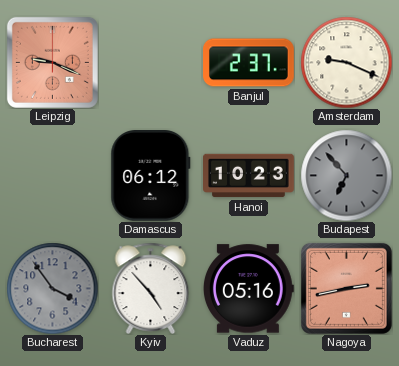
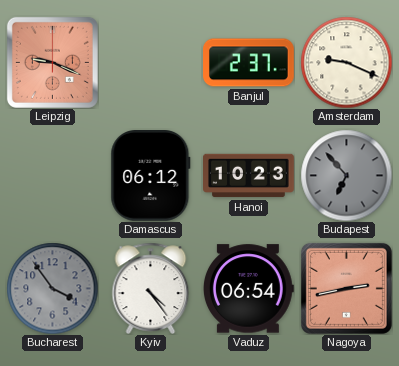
Kyiv: 4:53 -> 4:24 (151, 288)
Vaduz: 05:16 -> 06:54 (248, 289)
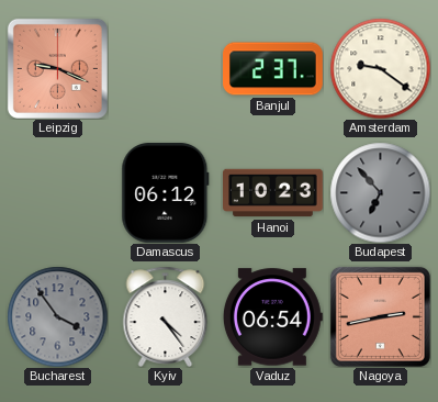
Amsterdam: 9:19 -> 9:21 (380, 68)
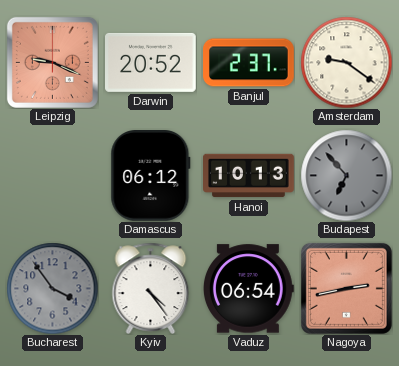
Darwin: none -> 20:52 (151, 62)
Hanoi: 10:23 -> 10:13 (249, 176)
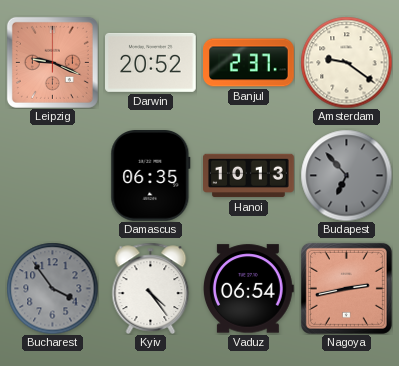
Damascus: 06:12 -> 06:35 (151, 176)
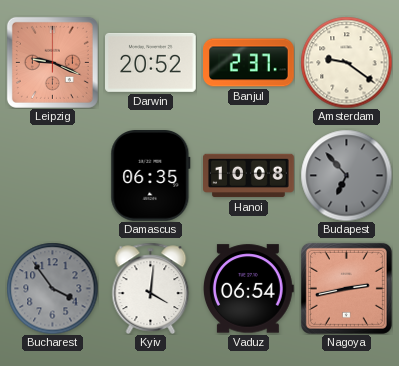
Hanoi: 10:13 -> 10:08 (249, 176)
Kyiv: 4:24 -> 4:01 (151, 288)
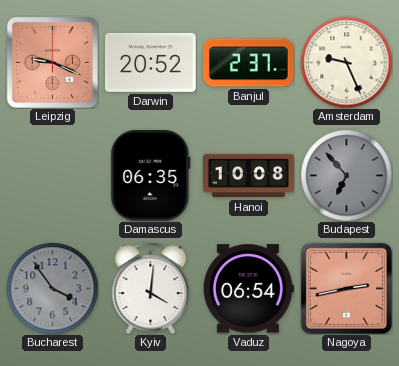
Amsterdam: 9:21 -> 9:26 (346, 62)
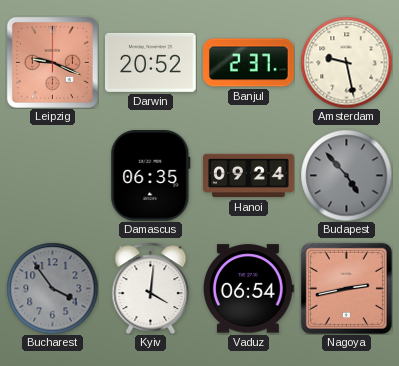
Amsterdam: 9:26 -> 9:28 (346, 62)
Hanoi: 10:08 -> 09:24 (249, 176)
Budapest: 6:53 -> 4:53 (346, 175)
